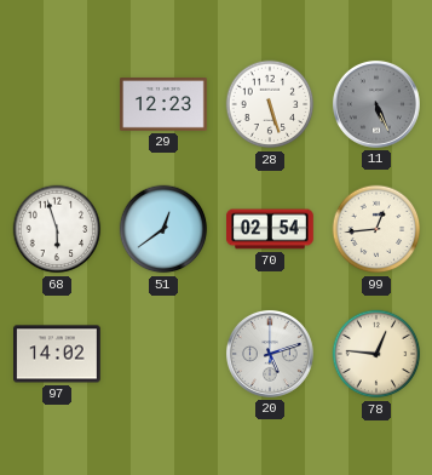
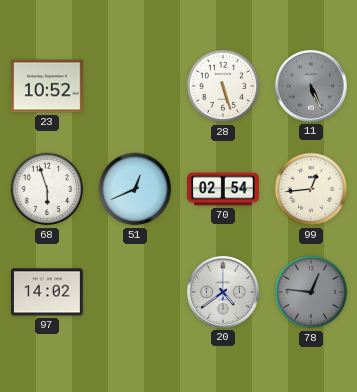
23: none -> 10:52 (48, 86)
29: 12:23 -> none (165, 104)
51: 12:39 -> 12:41 (135, 189)
20: 5:12 -> 4:39 (223, 292)
78 dial: cream -> grey (311, 292)
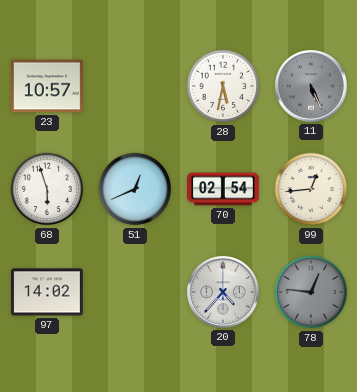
23: 10:52 -> 10:57 (48, 86)
28: 5:27 -> 5:32 (223, 86)
20: 4:39 -> 4:37 (223, 292)
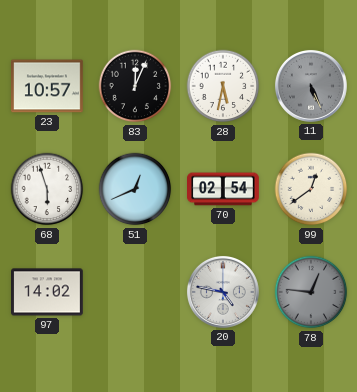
83: none -> 12:04 (135, 86)
99: 12:44 -> 12:39 (311, 189)
20: 4:37 -> 4:47 (223, 292)
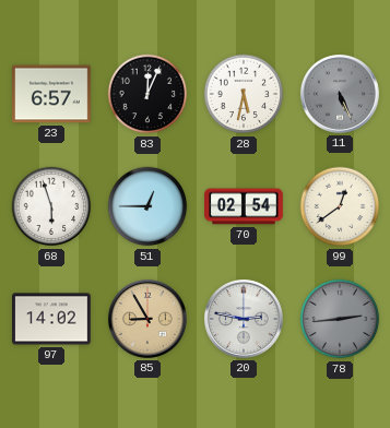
23: 10:57 -> 6:57 (52, 94)
51: 12:41 -> 12:45 (147, 206)
85: none -> 8:55 (147, 319)
20: 4:47 -> 2:47 (244, 319)
78: 12:46 -> 2:44 (340, 319)
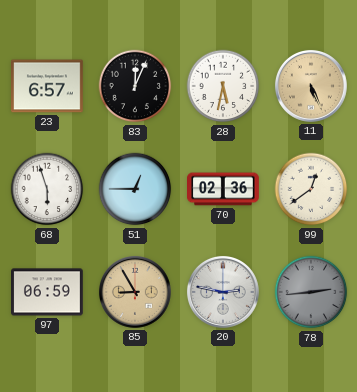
11 dial: grey -> champagne (311, 86)
70: 02:54 -> 02:36 (224, 189)
97: 14:02 -> 06:59 (48, 292)
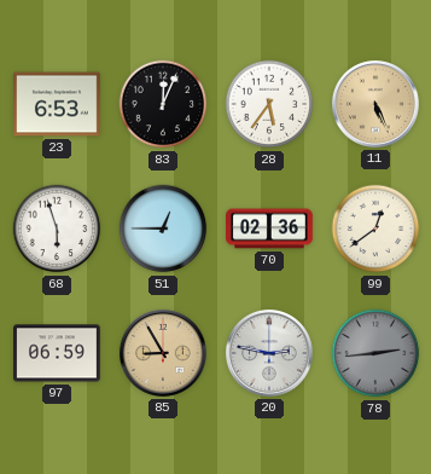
23: 6:57 -> 6:53 (58, 104)
28: 5:32 -> 5:36 (269, 104)
